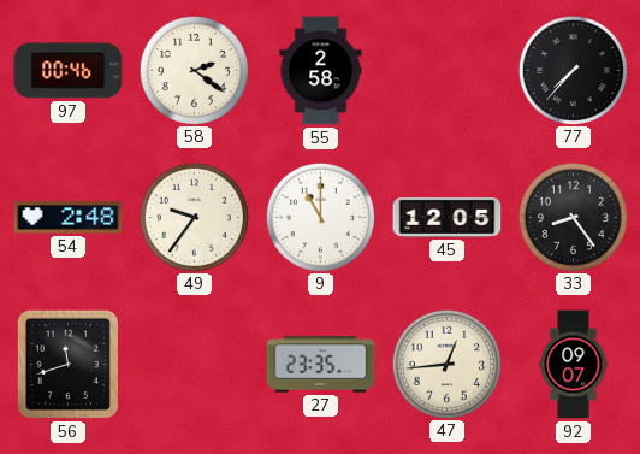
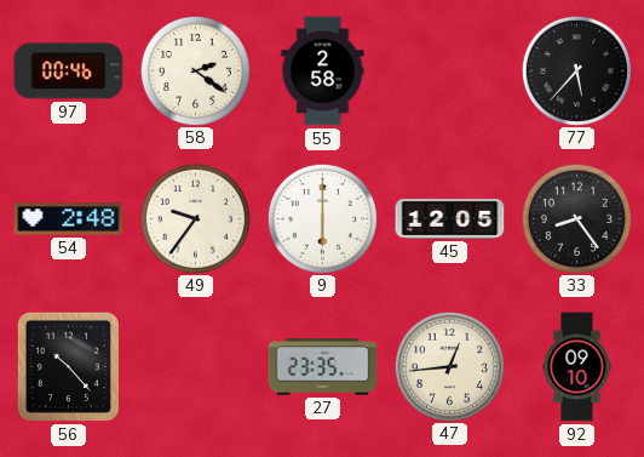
77: 7:37 -> 5:37 (576, 70)
9: 11:00 -> 6:00 (322, 218)
56: 11:42 -> 10:23 (68, 366)
92: 09:07 -> 09:10 (577, 367)
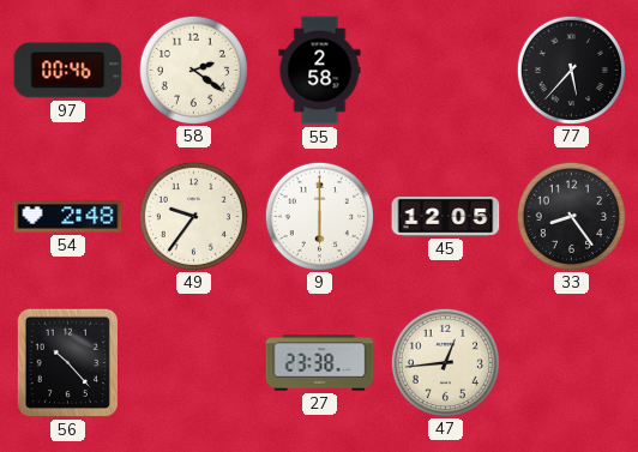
27: 23:35 -> 23:38 (320, 363)
92: 09:10 -> none (577, 367)
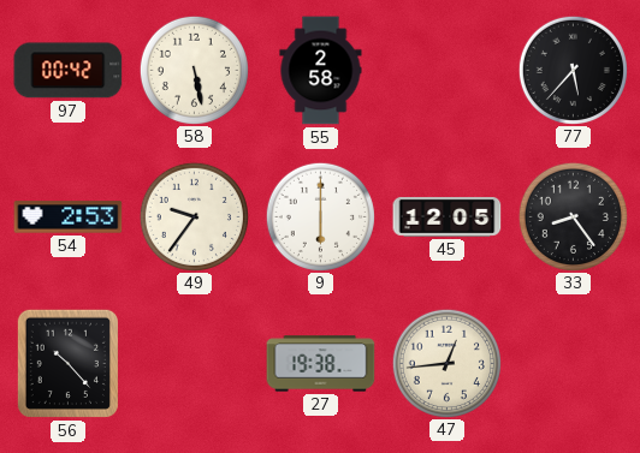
97: 00:46 -> 00:42 (69, 71)
58: 2:21 -> 5:28 (194, 70)
54: 2:48 -> 2:53 (69, 217)
27: 23:38 -> 19:38 (321, 364)
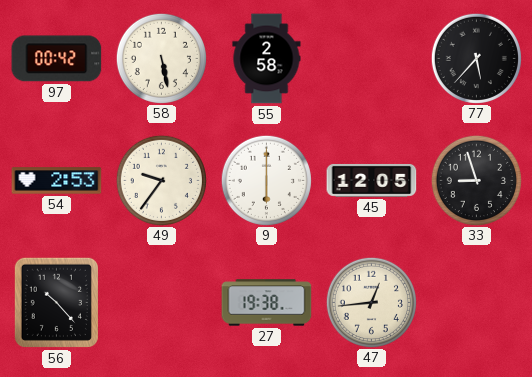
33: 8:24 -> 8:57 (476, 180)
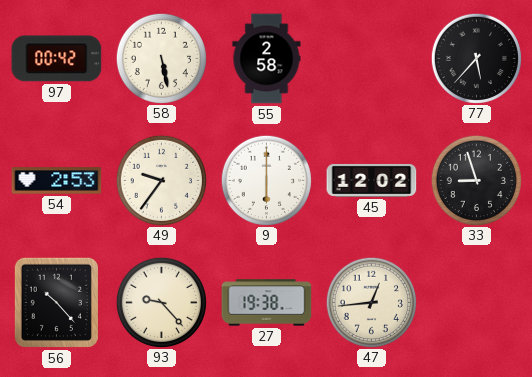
45: 12:05 -> 12:02 (372, 180)
93: none -> 9:23 (161, 302)
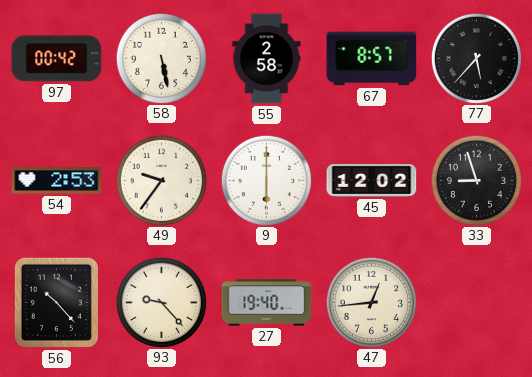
67: none -> 8:57 (372, 59)
27: 19:38 -> 19:40 (267, 303)
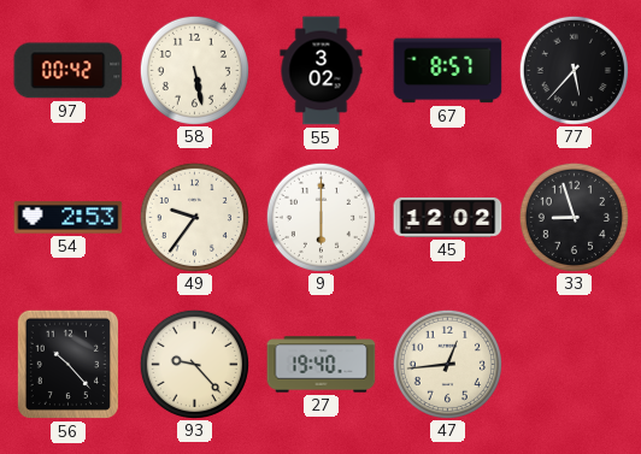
55: 2:58 -> 3:02 (322, 71)
